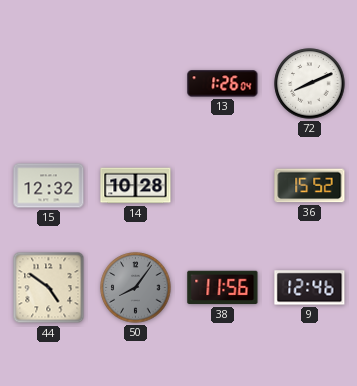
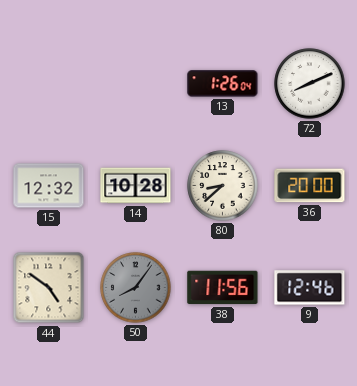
80: none -> 8:38 (223, 186)
36: 15:52 -> 20:00 (310, 186)
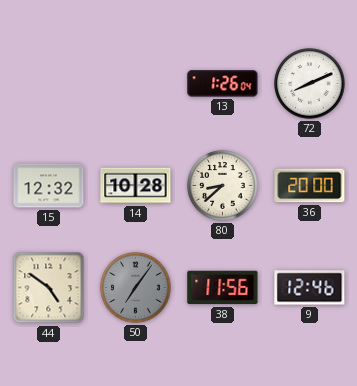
50: 8:06 -> 7:06 (136, 288)
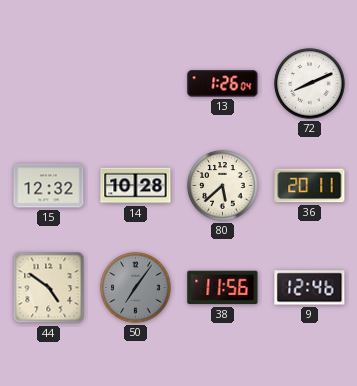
80: 8:38 -> 5:38 (223, 186)
36: 20:00 -> 20:11 (310, 186)
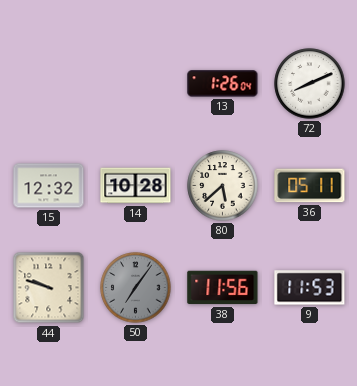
36: 20:11 -> 05:11 (310, 186)
44: 4:51 -> 9:48 (49, 288)
9: 12:46 -> 11:53 (310, 288)
